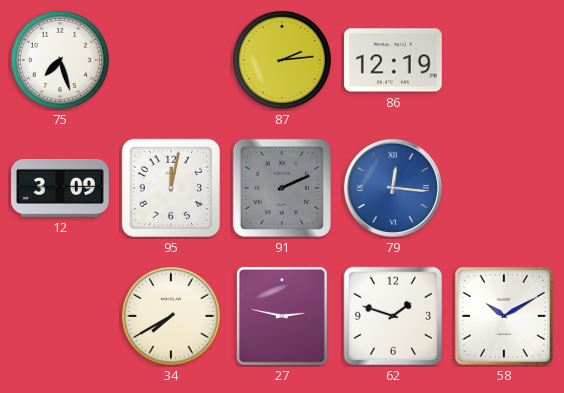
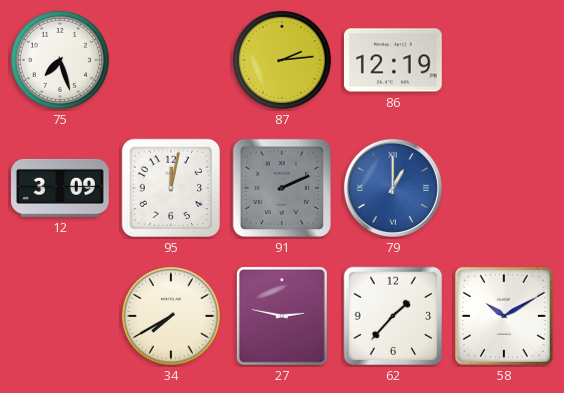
79: 12:16 -> 1:00 (393, 188)
62: 1:48 -> 1:37 (393, 316)
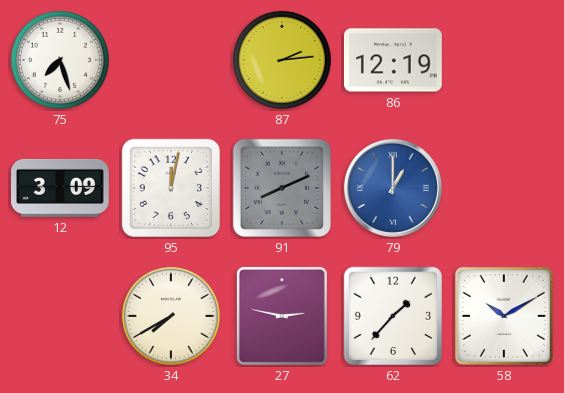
91: 2:11 -> 8:11 (282, 188)
